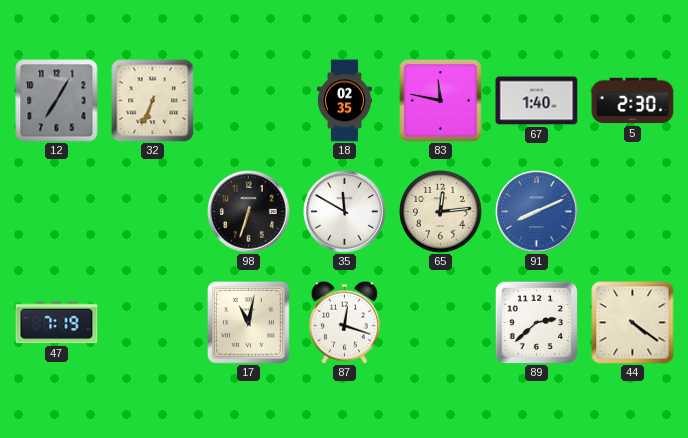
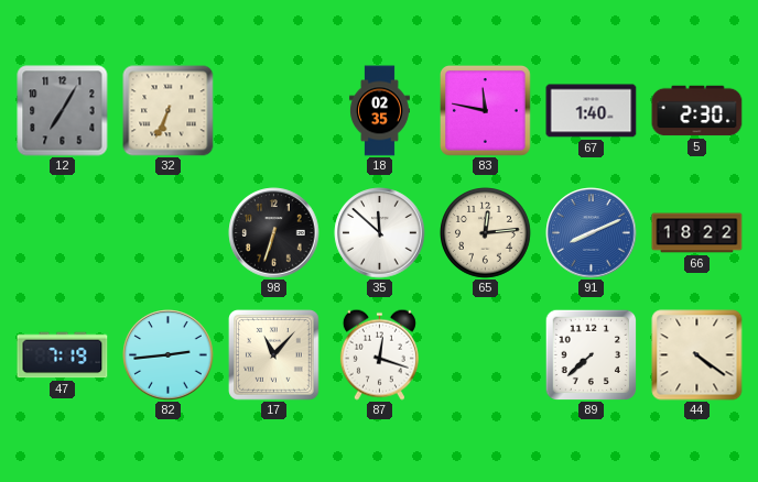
35: 11:50 -> 11:52 (380, 233)
66: none -> 18:22 (697, 233)
82: none -> 2:44 (169, 355)
17: 11:02 -> 11:07 (274, 355)
89: 2:38 -> 7:38 (591, 354)
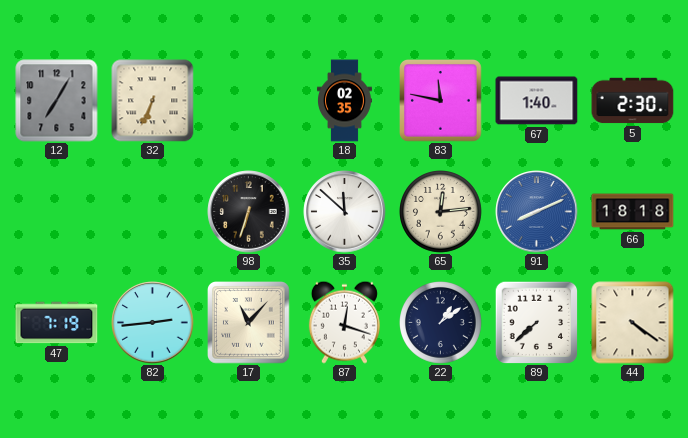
66: 18:22 -> 18:18 (633, 212)
22: none -> 1:09 (441, 323)
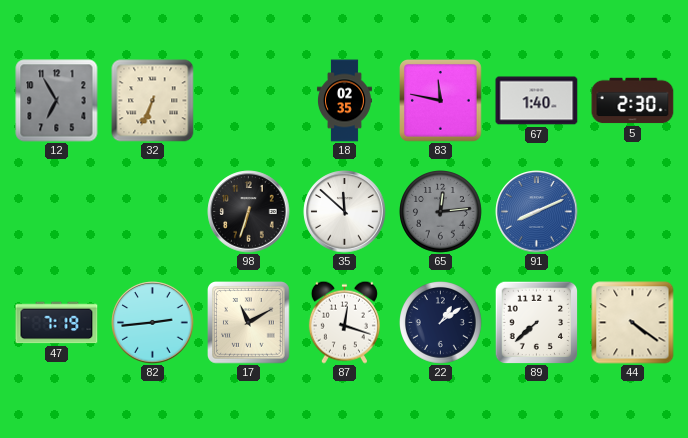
12: 7:05 -> 6:55 (57, 101)
65 dial: cream -> grey (441, 212)
66: 18:18 -> none (633, 212)
17: 11:07 -> 11:10 (249, 323)
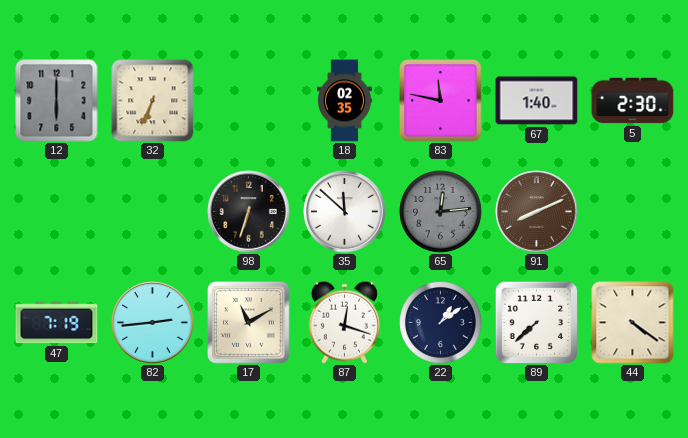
12: 6:55 -> 6:00 (57, 101)
91 dial: blue -> brown (537, 212)
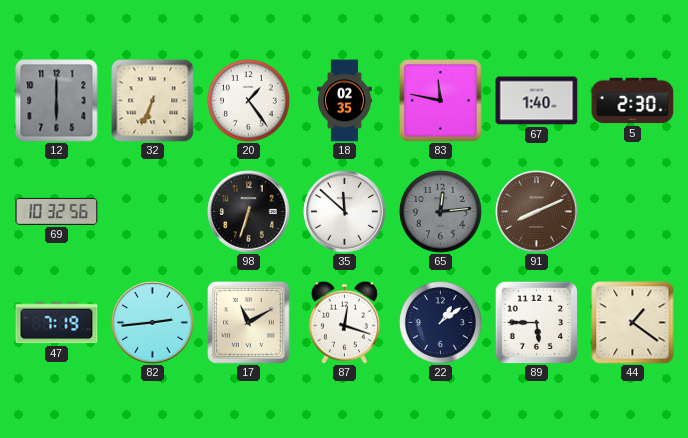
20: none -> 1:24 (249, 101)
69: none -> 10:32 (57, 211)
89: 7:38 -> 5:45 (536, 322)
44: 4:21 -> 1:21 (633, 323)
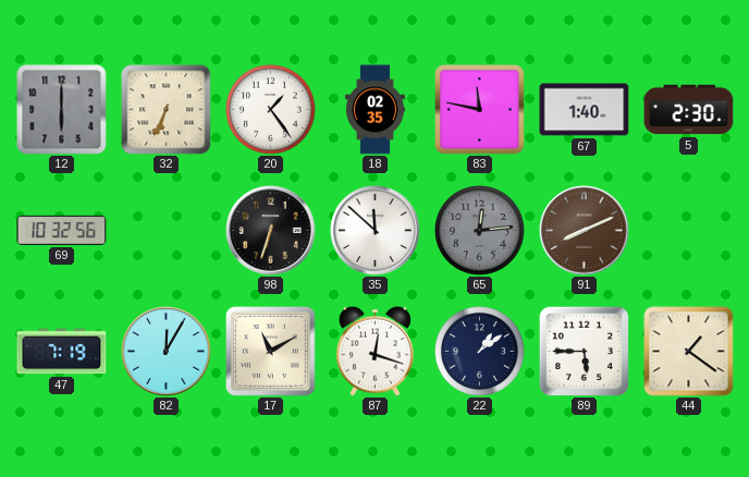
82: 2:44 -> 12:05 (167, 352)
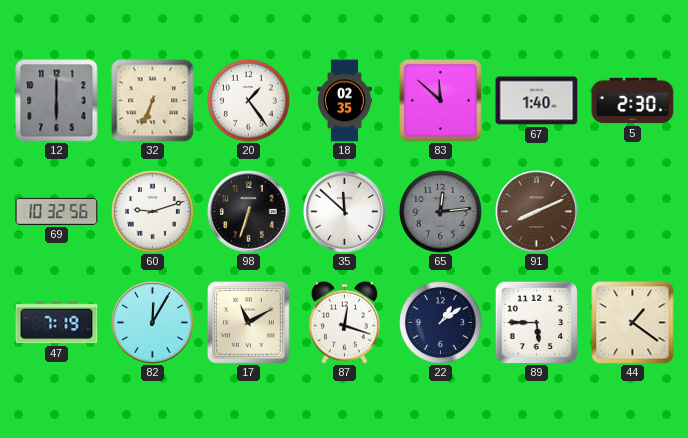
83: 11:47 -> 11:52 (441, 101)
60: none -> 9:12 (153, 212)
